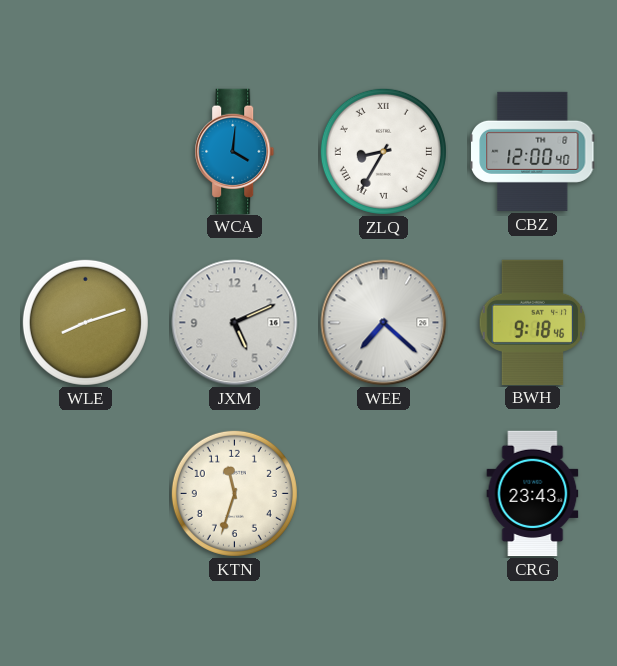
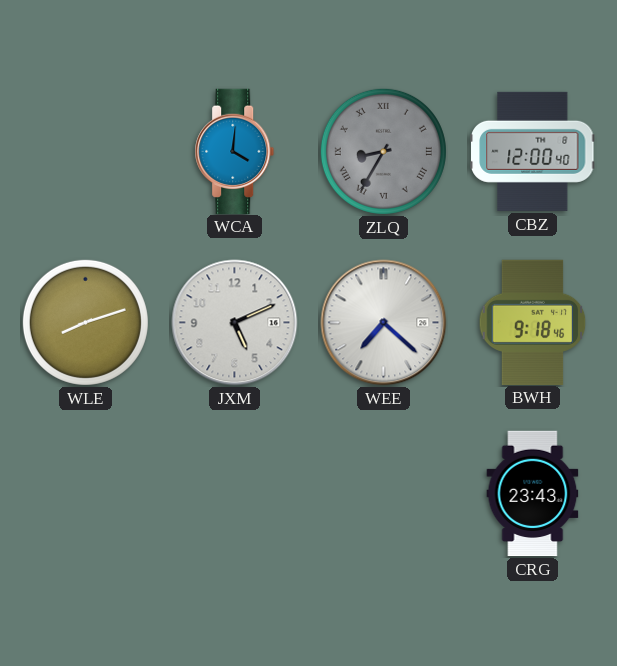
ZLQ dial: white -> grey (383, 151)
KTN: 11:33 -> none (234, 493)
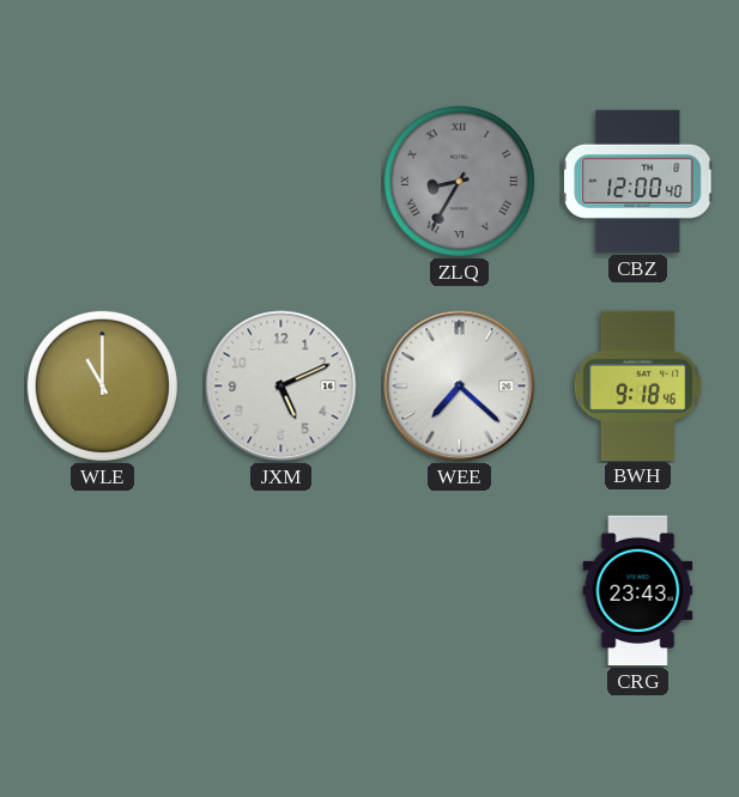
WCA: 4:01 -> none (235, 151)
WLE: 8:12 -> 11:00 (102, 385)
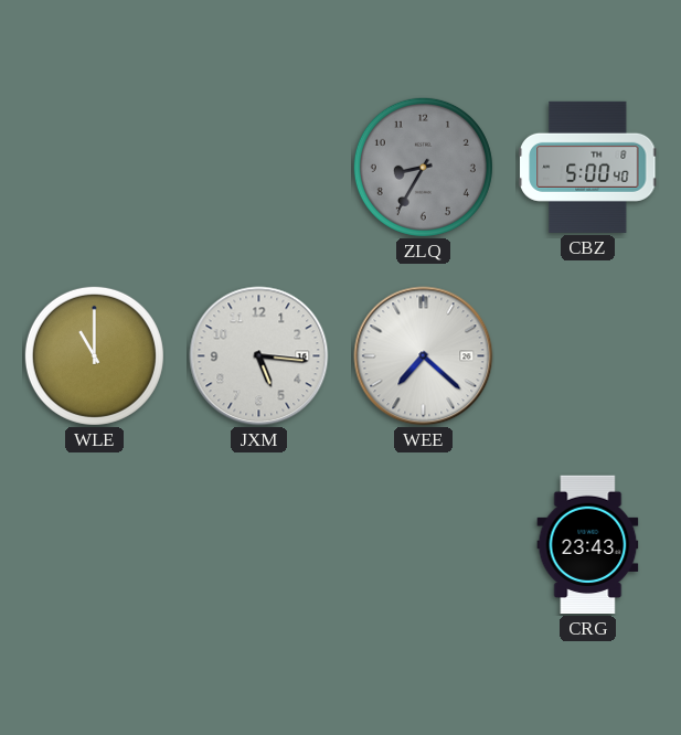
ZLQ numerals: Roman -> Arabic (423, 167)
CBZ: 12:00 -> 5:00 (588, 167)
JXM: 5:11 -> 5:16 (259, 356)
BWH: 9:18 -> none (638, 385)
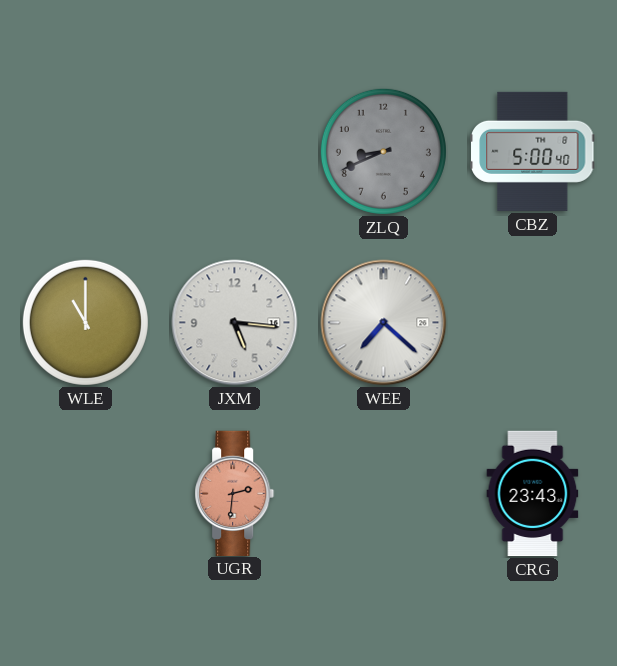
ZLQ: 8:35 -> 8:41 (383, 151)
UGR: none -> 2:31 (235, 493)
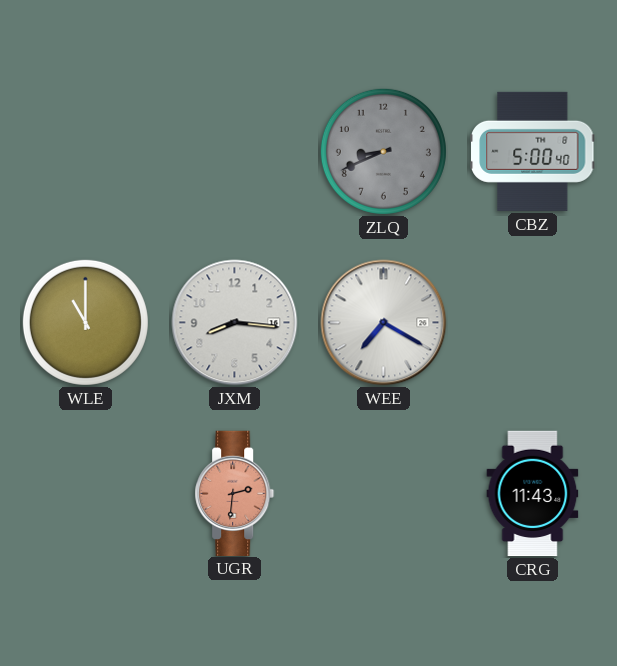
JXM: 5:16 -> 8:16 (235, 323)
WEE: 7:22 -> 7:20 (384, 323)
CRG: 23:43 -> 11:43 (533, 494)
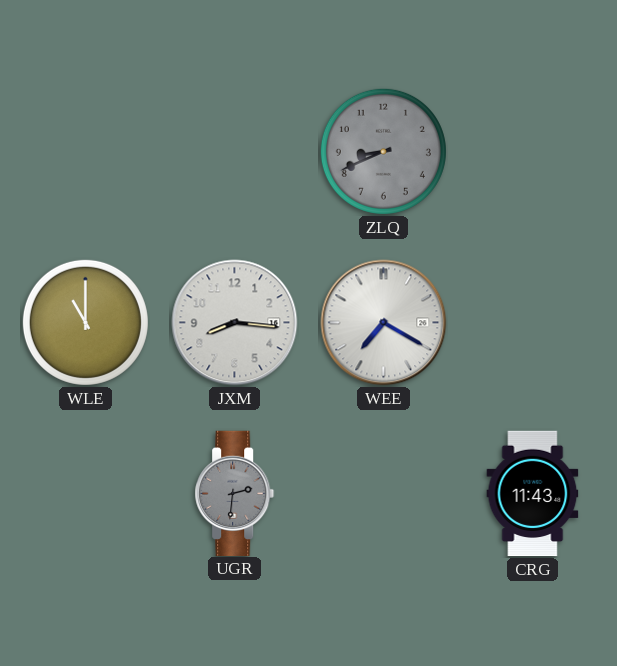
CBZ: 5:00 -> none (533, 151)
UGR dial: salmon -> grey (235, 493)
